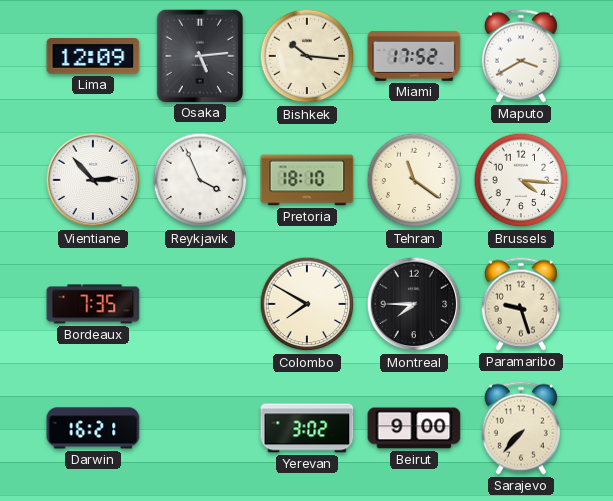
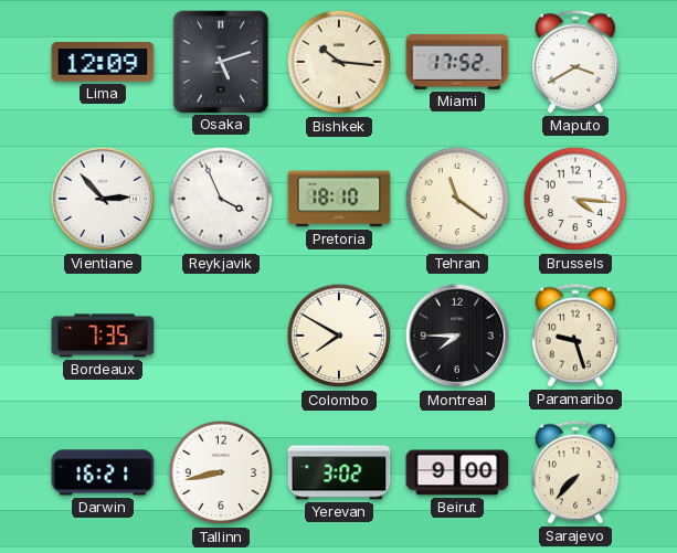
Osaka: 5:14 -> 5:12 (221, 61)
Tallinn: none -> 8:43 (221, 472)
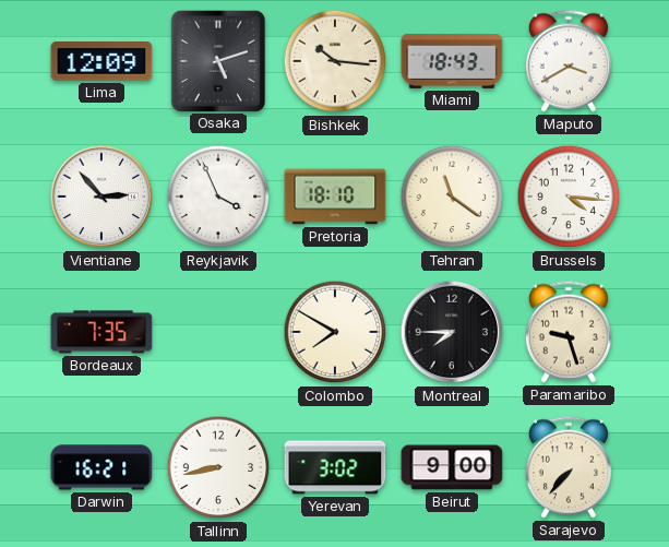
Miami: 17:52 -> 18:43 (452, 61)
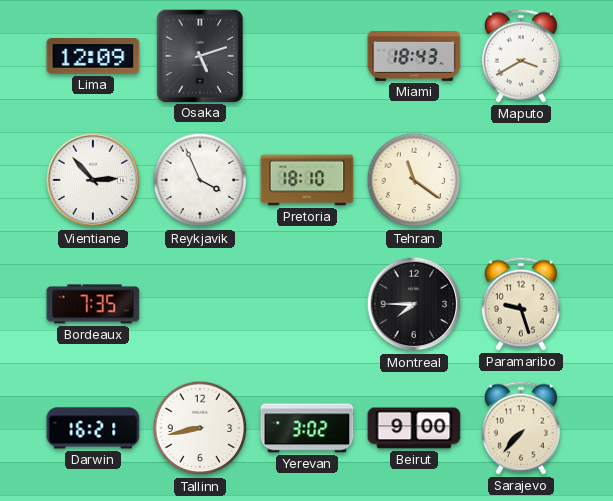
Bishkek: 10:16 -> none (335, 61)
Brussels: 4:16 -> none (569, 197)
Colombo: 7:50 -> none (335, 332)
